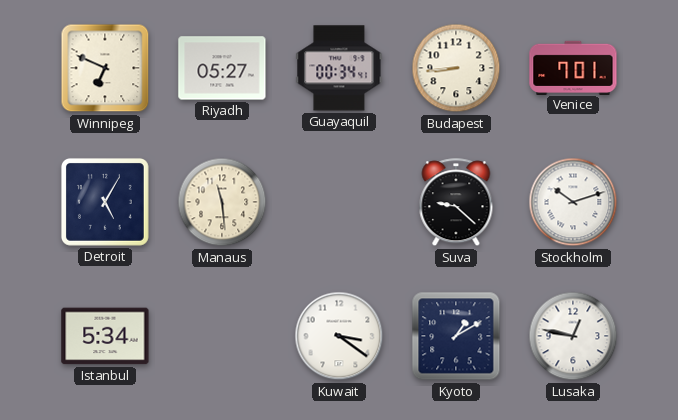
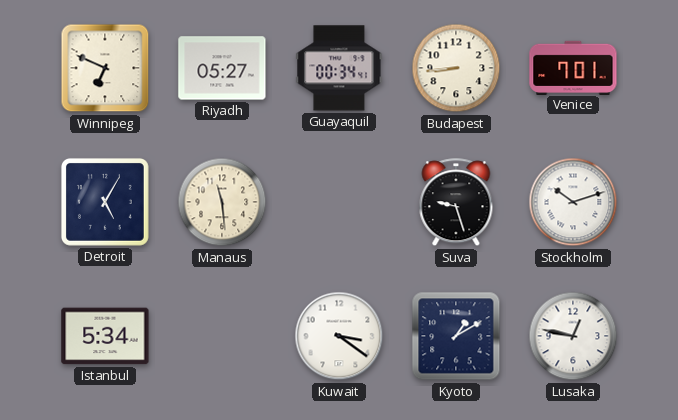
Suva: 9:22 -> 9:27 (456, 203)
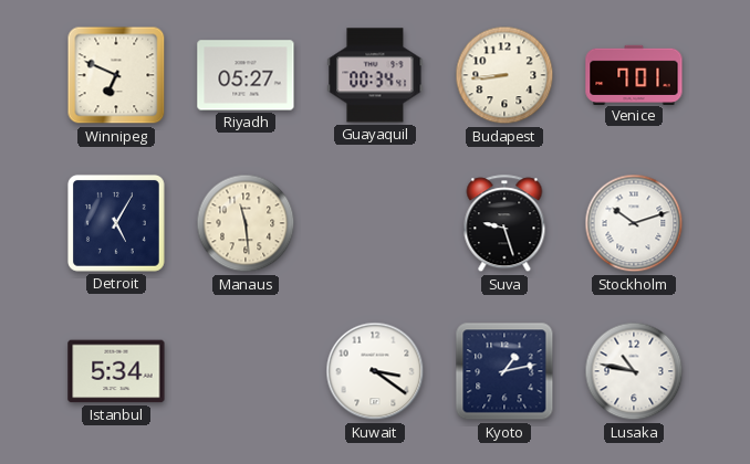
Kyoto: 1:10 -> 1:13 (504, 371)
Lusaka: 12:47 -> 10:47 (634, 371)
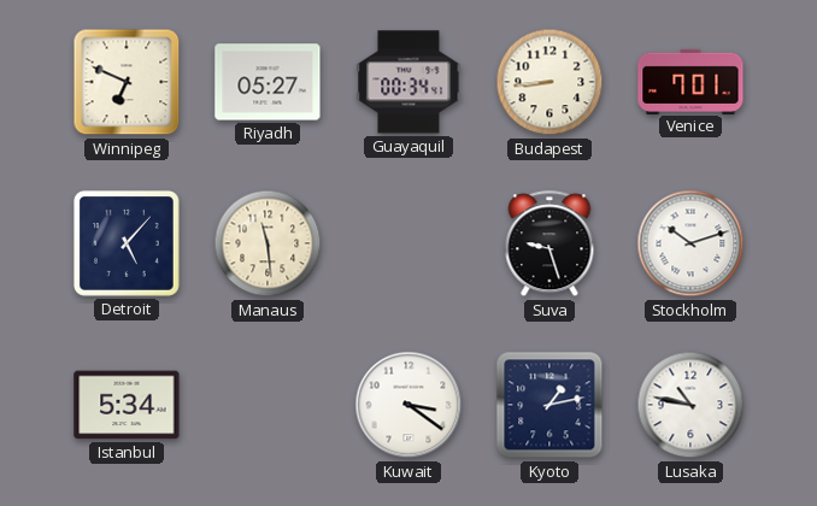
Detroit: 5:05 -> 5:07 (127, 243)
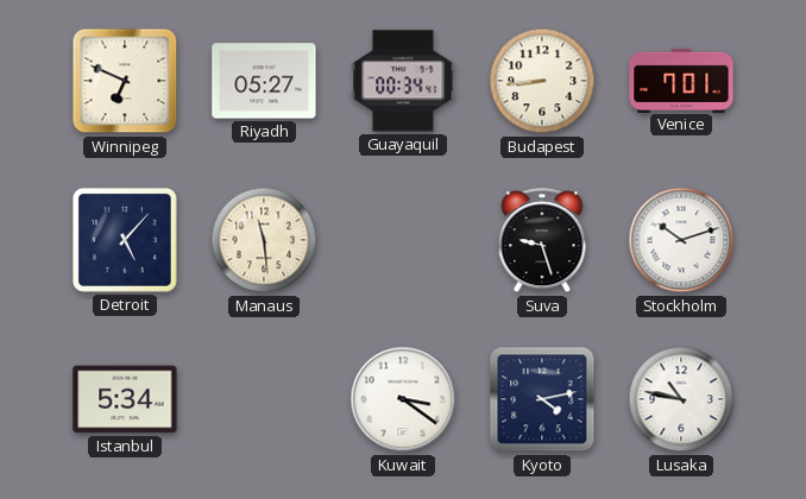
Kyoto: 1:13 -> 4:13 (542, 399)
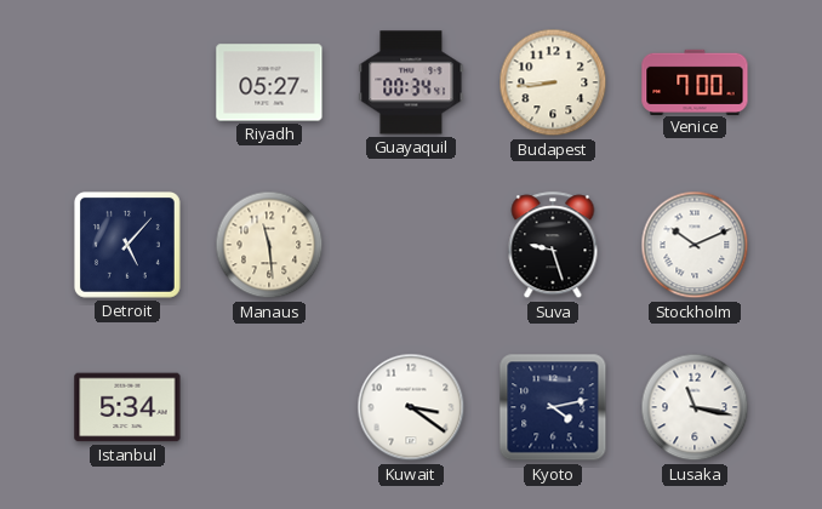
Winnipeg: 6:49 -> none (125, 81)
Venice: 7:01 -> 7:00 (695, 81)
Stockholm: 10:12 -> 10:11 (695, 245)
Lusaka: 10:47 -> 11:17 (695, 407)
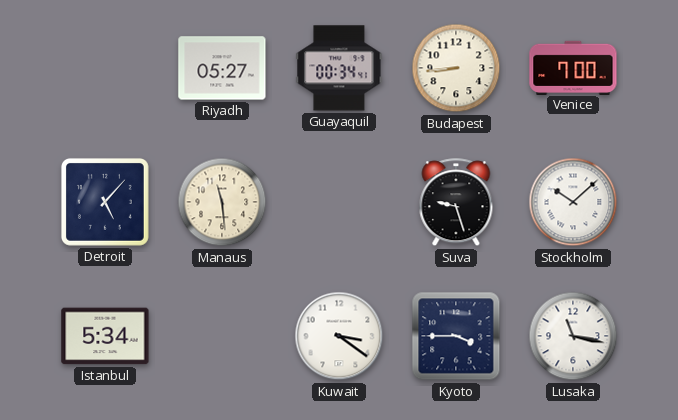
Stockholm: 10:11 -> 10:08 (573, 202)
Kyoto: 4:13 -> 3:45 (456, 336)
